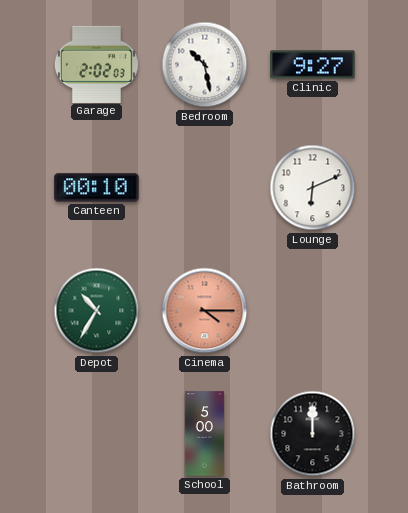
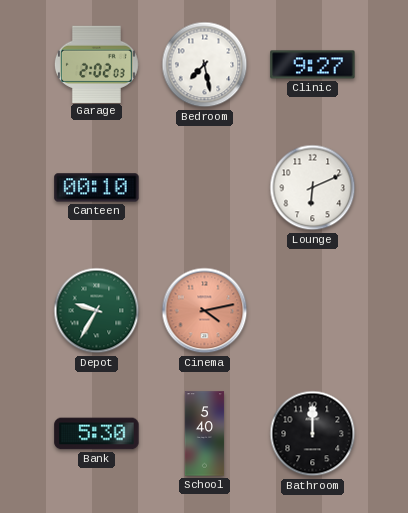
Bedroom: 10:28 -> 7:28 (205, 65)
Depot: 10:35 -> 9:35 (97, 311)
Cinema: 4:15 -> 4:13 (205, 311)
Bank: none -> 5:30 (97, 434)
School: 5:00 -> 5:40 (205, 434)
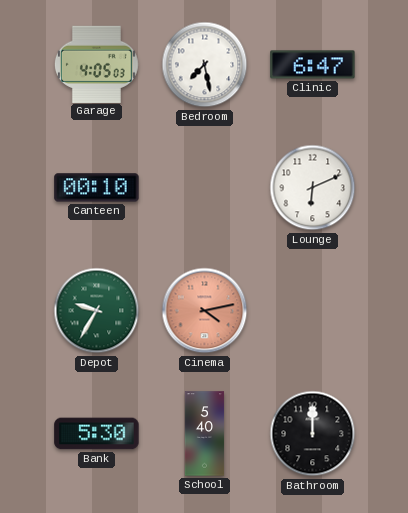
Garage: 2:02 -> 4:05 (96, 64)
Clinic: 9:27 -> 6:47 (313, 65)
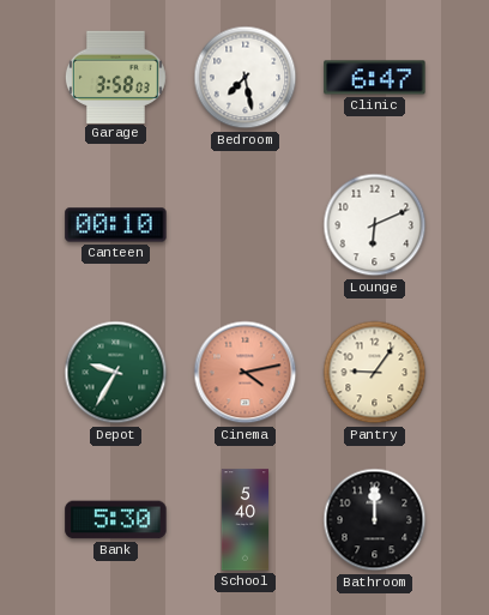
Garage: 4:05 -> 3:58 (115, 77)
Pantry: none -> 9:06 (375, 373)
